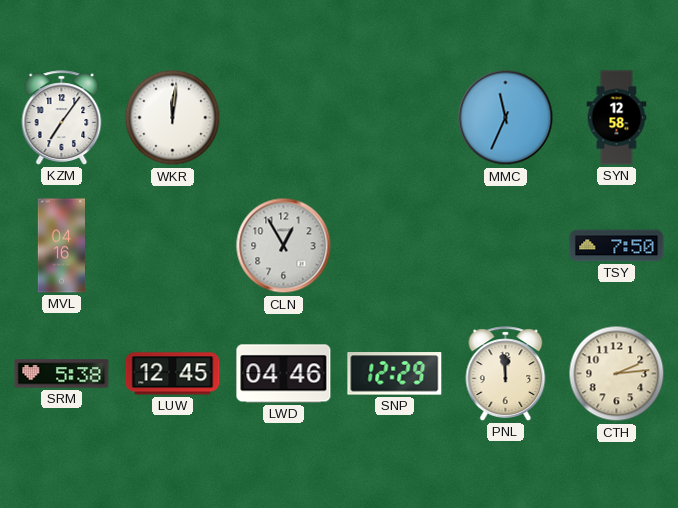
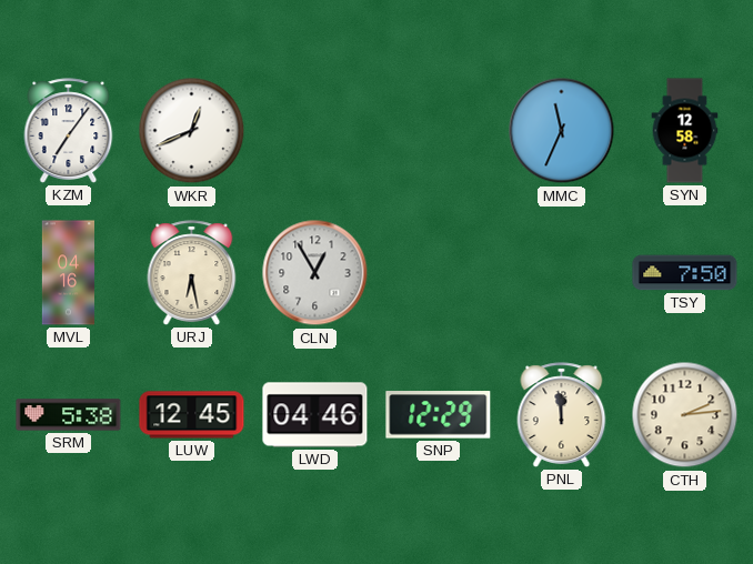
WKR: 12:01 -> 12:41 (192, 131)
URJ: none -> 6:28 (192, 273)
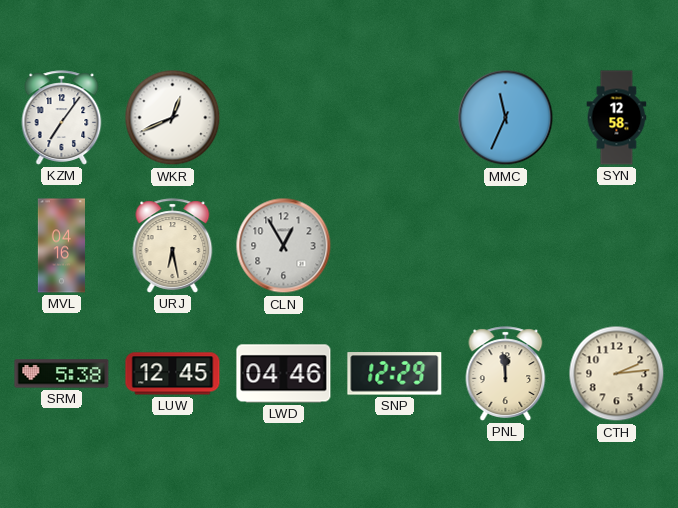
TSY: 7:50 -> none (685, 273)
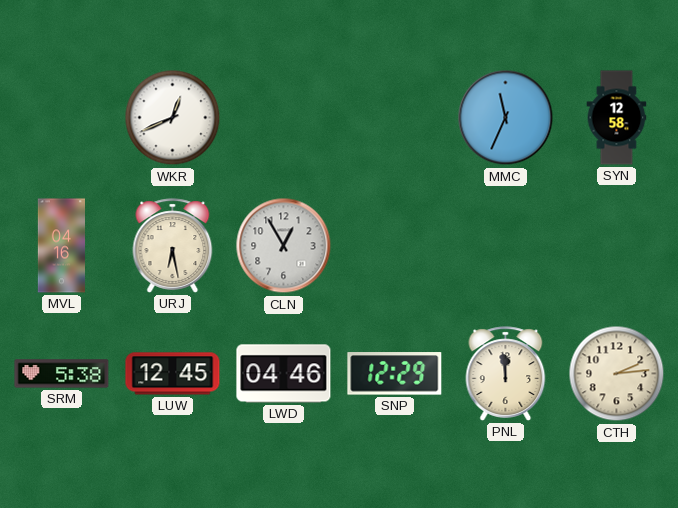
KZM: 7:06 -> none (62, 118)
